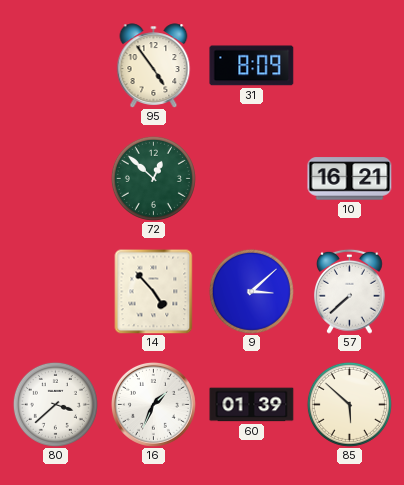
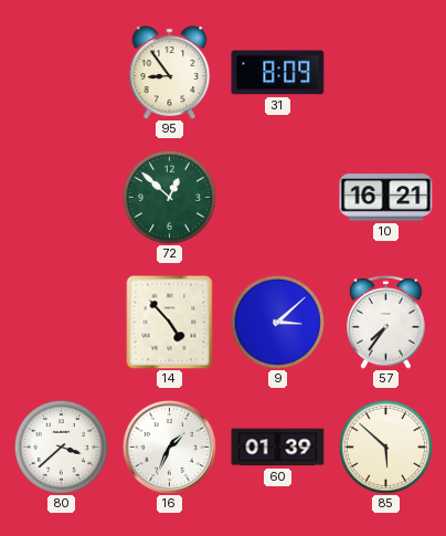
95: 4:54 -> 8:54 (170, 73)
57: 7:38 -> 7:36 (386, 322)
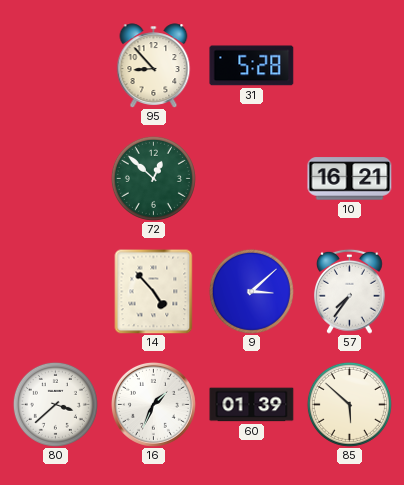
95: 8:54 -> 8:53 (154, 66)
31: 8:09 -> 5:28 (252, 66)
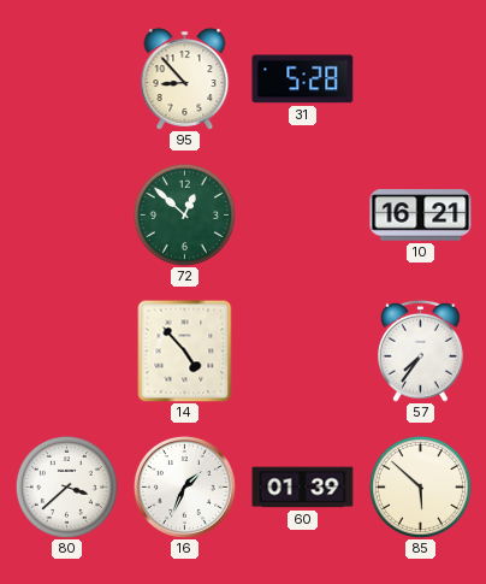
9: 3:08 -> none (251, 291)
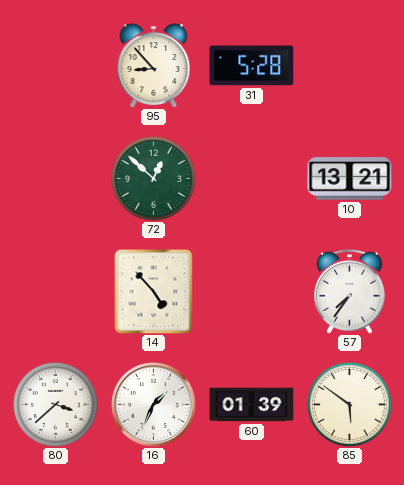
10: 16:21 -> 13:21 (350, 179)
85: 5:52 -> 5:51 (349, 404)
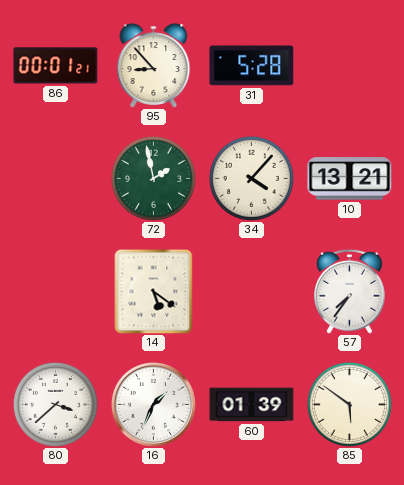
86: none -> 00:01 (56, 66)
72: 12:52 -> 1:58 (153, 178)
34: none -> 4:07 (251, 178)
14: 4:53 -> 5:21 (154, 291)
